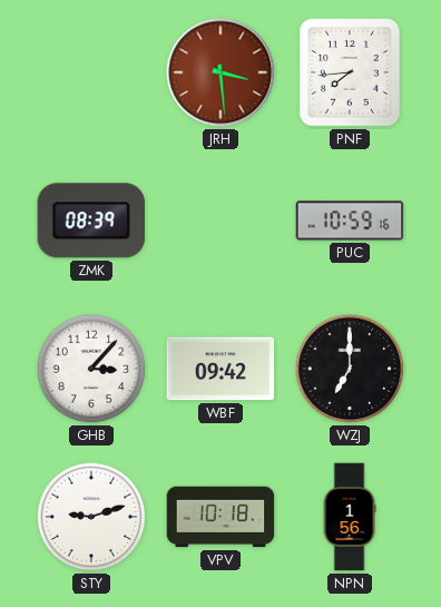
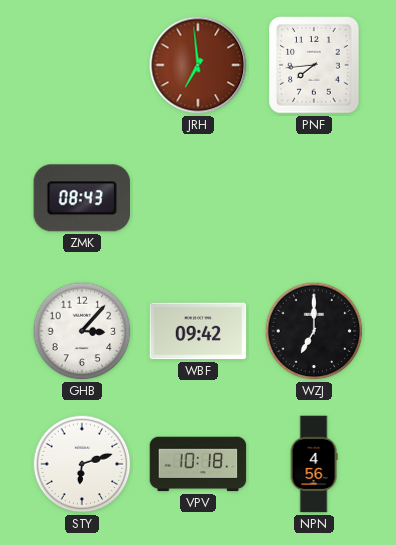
JRH: 3:29 -> 6:59 (198, 65)
ZMK: 08:39 -> 08:43 (82, 198)
PUC: 10:59 -> none (350, 221)
STY: 9:12 -> 6:12 (82, 464)
NPN: 1:56 -> 4:56 (314, 464)
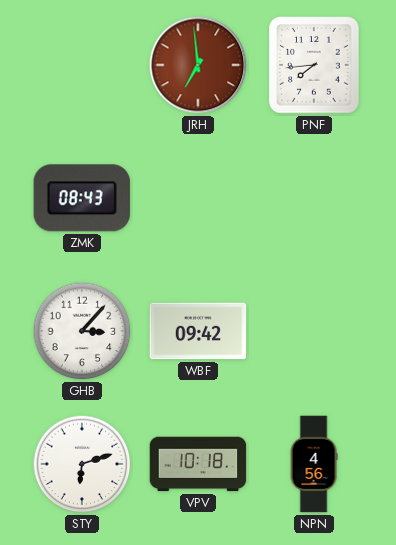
WZJ: 7:00 -> none (314, 331)
